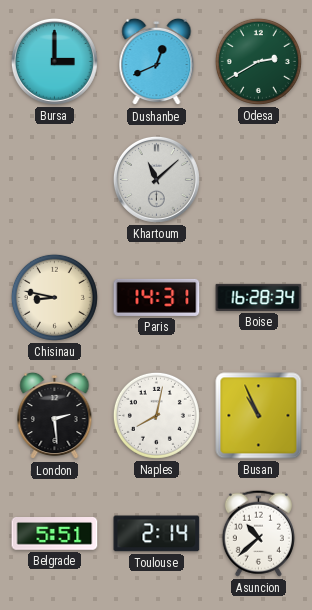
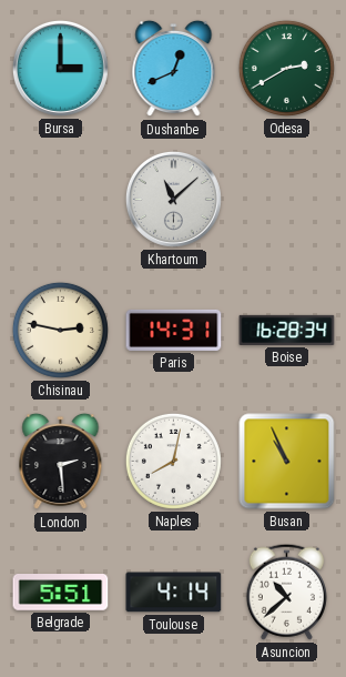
Chisinau: 8:47 -> 2:47 (60, 330)
Toulouse: 2:14 -> 4:14 (174, 593)
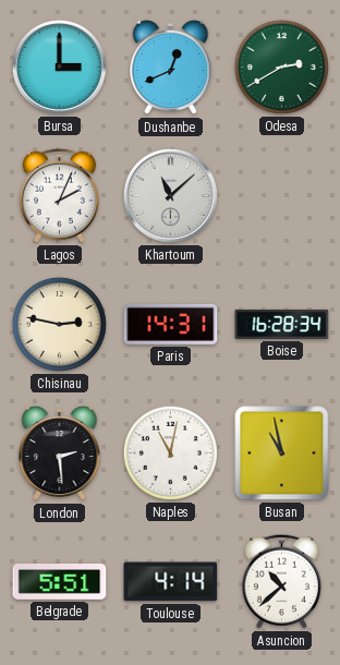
Lagos: none -> 2:04 (59, 195)
Naples: 8:02 -> 11:02 (170, 452)
Busan: 10:56 -> 10:58 (282, 454)
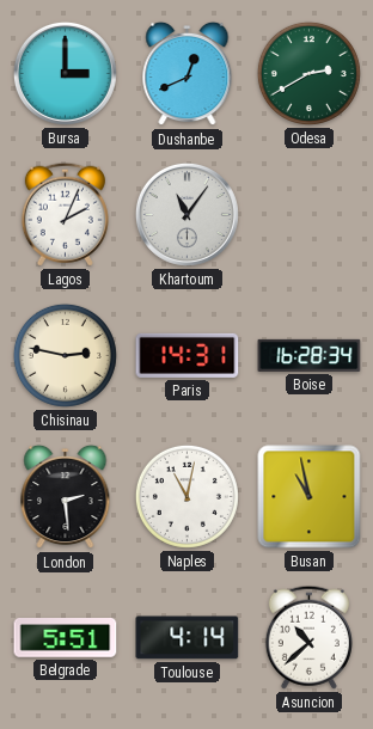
Khartoum: 11:08 -> 11:06 (186, 214)
